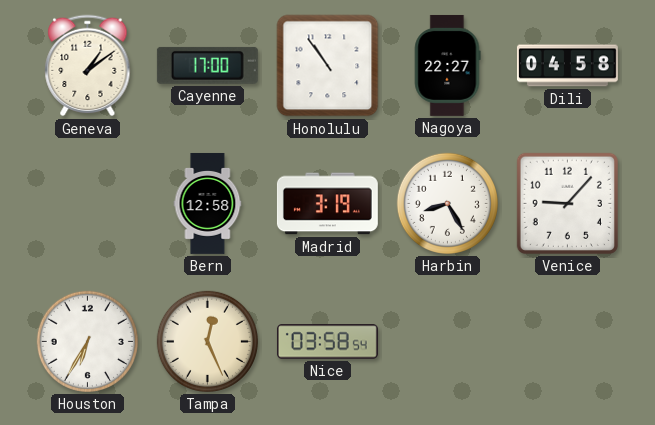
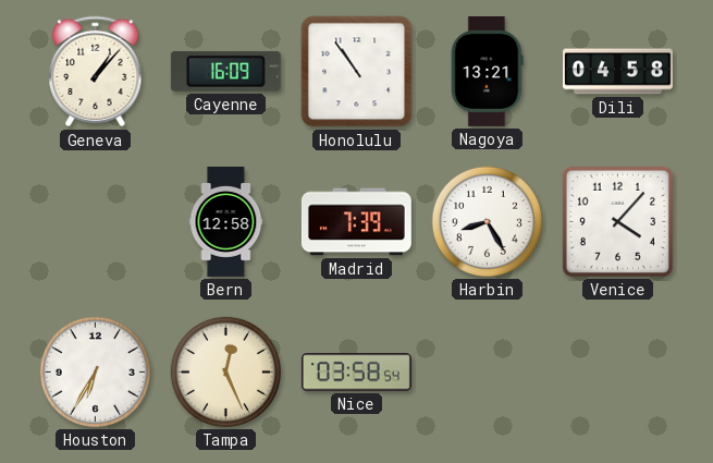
Geneva: 1:09 -> 1:07 (96, 72)
Cayenne: 17:00 -> 16:09 (225, 71)
Nagoya: 22:27 -> 13:21 (487, 71)
Madrid: 3:19 -> 7:39 (356, 222)
Venice: 9:07 -> 4:07 (617, 221)
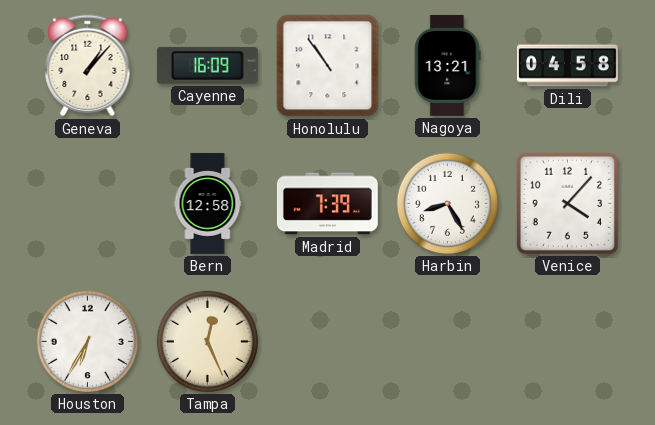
Nice: 03:58 -> none (356, 373)
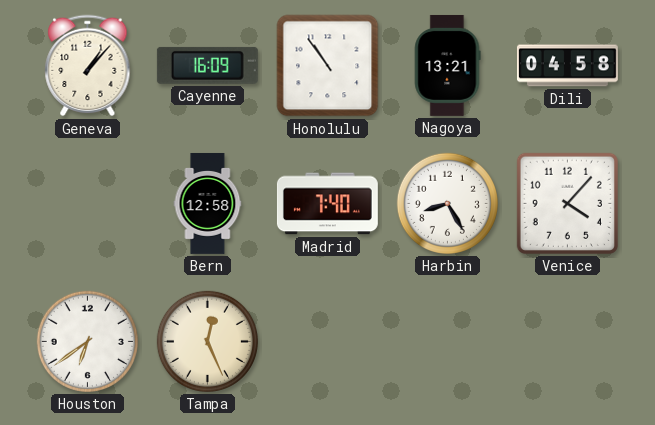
Madrid: 7:39 -> 7:40 (327, 204)
Houston: 6:35 -> 6:39 (87, 341)
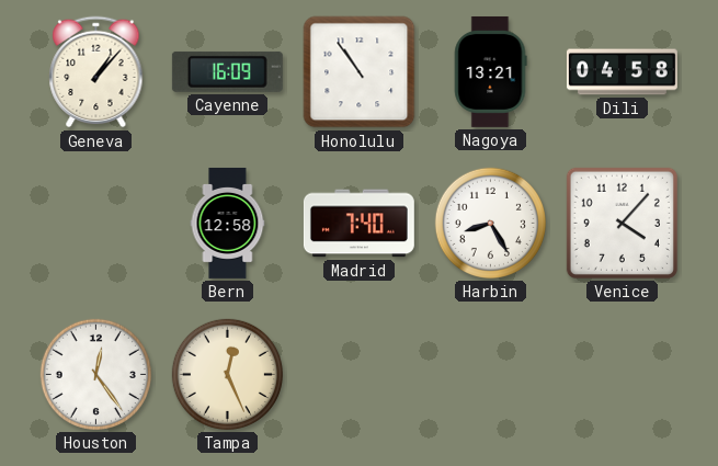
Houston: 6:39 -> 12:24 (95, 374)
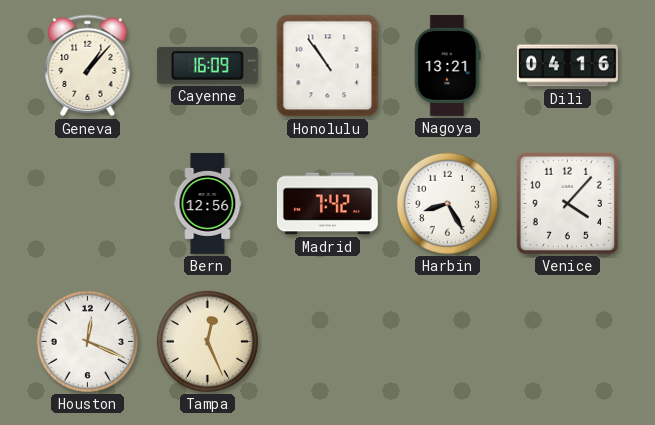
Dili: 04:58 -> 04:16 (567, 66)
Bern: 12:58 -> 12:56 (208, 203)
Madrid: 7:40 -> 7:42 (327, 204)
Houston: 12:24 -> 12:19 (87, 341)
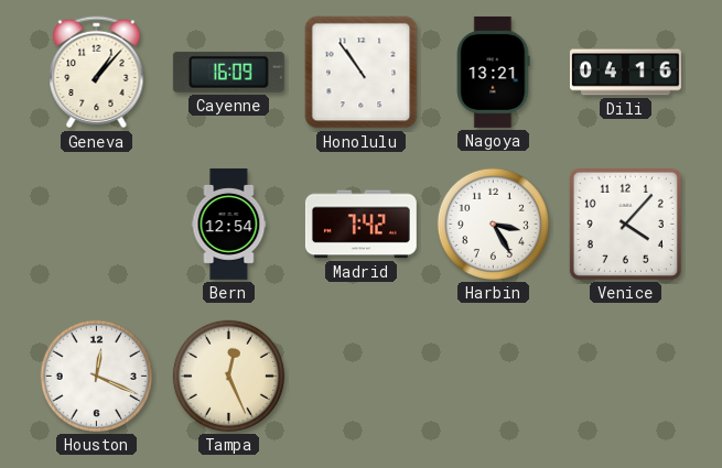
Bern: 12:56 -> 12:54 (229, 224)
Harbin: 8:25 -> 3:25 (493, 224)
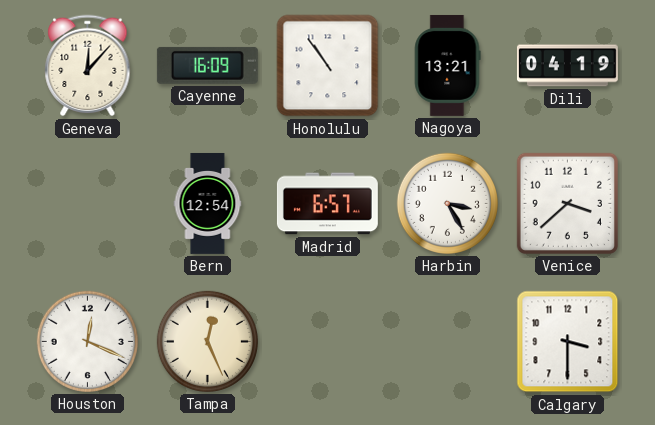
Geneva: 1:07 -> 12:07 (88, 66)
Dili: 04:16 -> 04:19 (567, 66)
Madrid: 7:42 -> 6:57 (327, 204)
Venice: 4:07 -> 3:38 (567, 203)
Calgary: none -> 3:30 (568, 342)
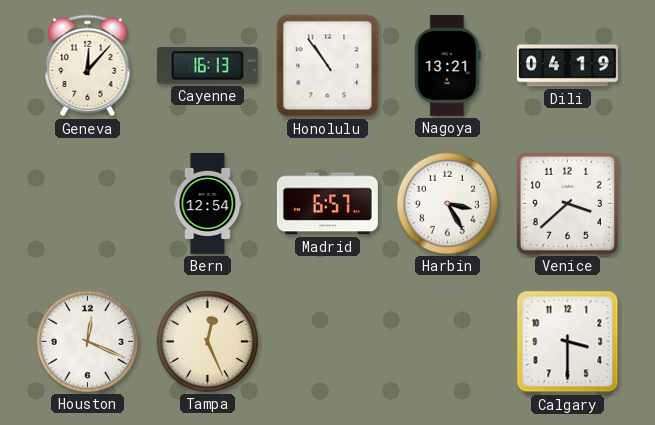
Cayenne: 16:09 -> 16:13 (207, 65)
